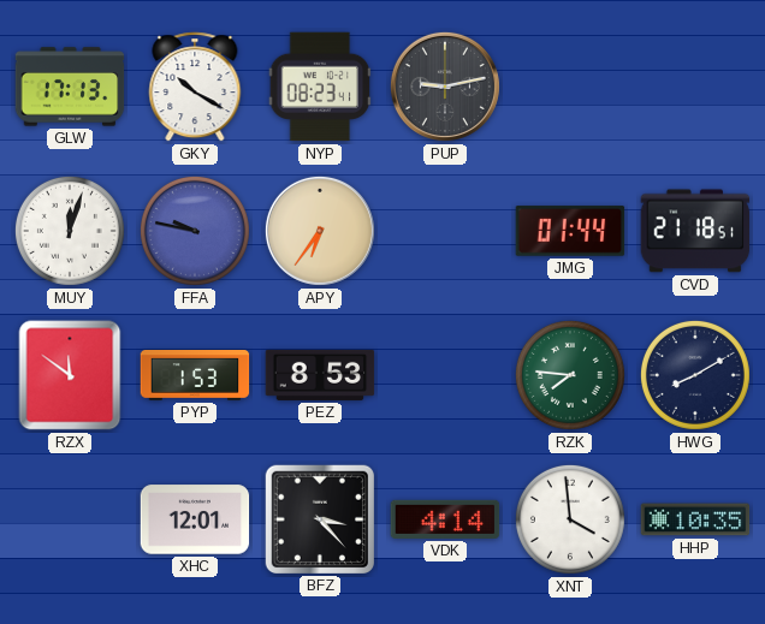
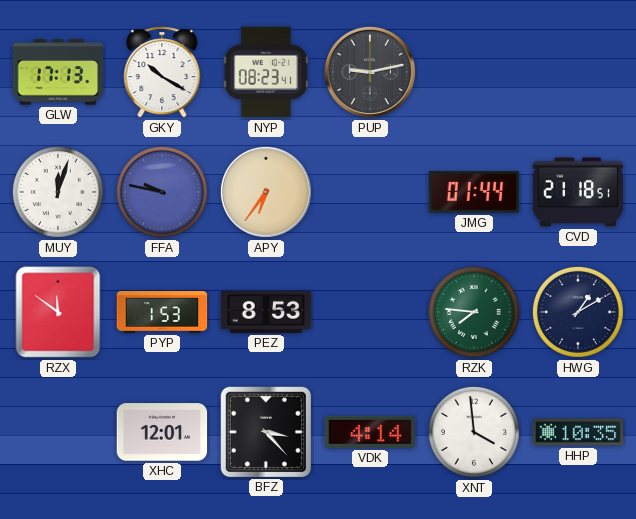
HWG: 8:10 -> 1:10 (578, 312)
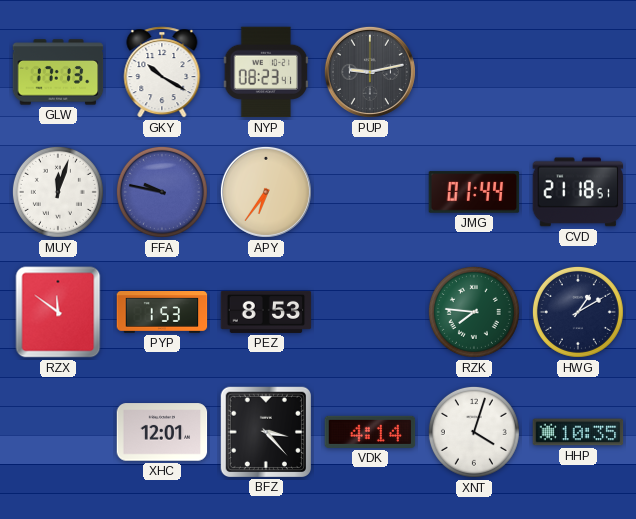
XNT: 3:59 -> 4:03 (474, 432)
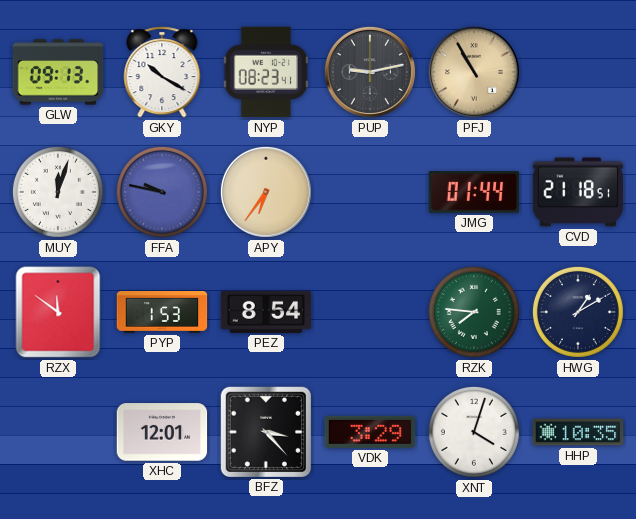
GLW: 17:13 -> 09:13 (58, 72)
PFJ: none -> 10:55 (474, 72)
PEZ: 8:53 -> 8:54 (266, 312)
VDK: 4:14 -> 3:29 (370, 432)
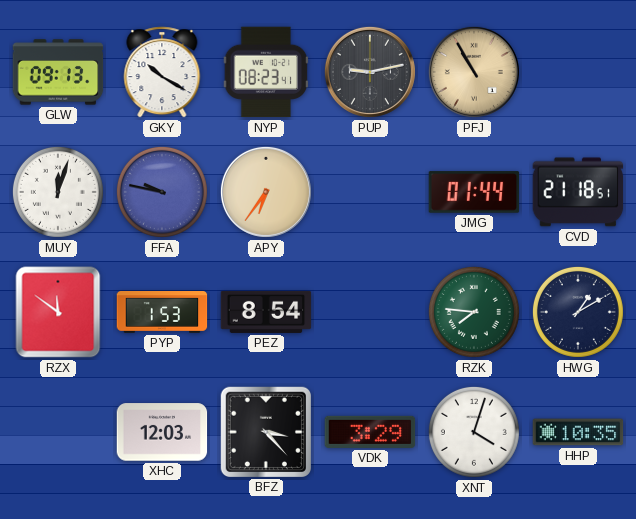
XHC: 12:01 -> 12:03 (162, 432)
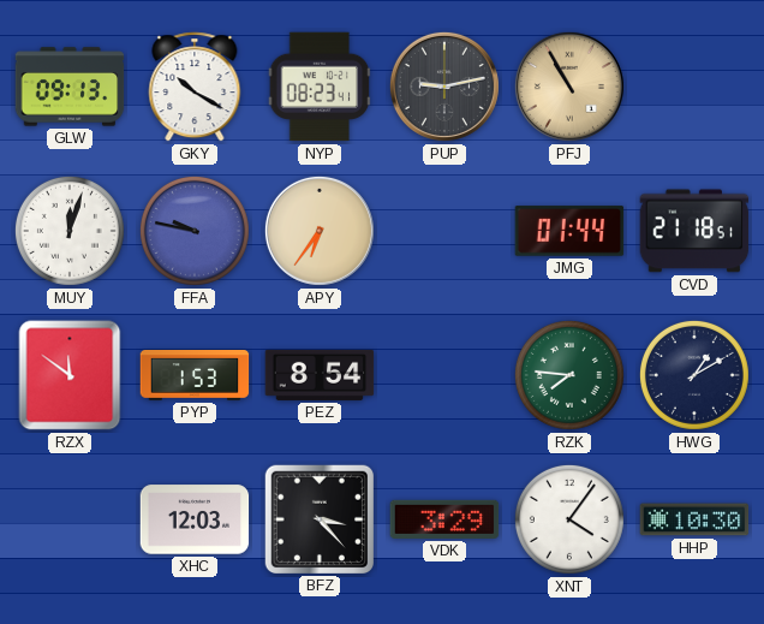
XNT: 4:03 -> 4:06 (569, 519)
HHP: 10:35 -> 10:30 (694, 519)
